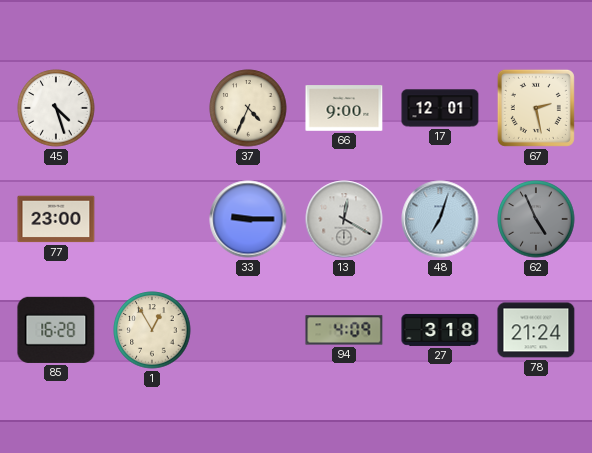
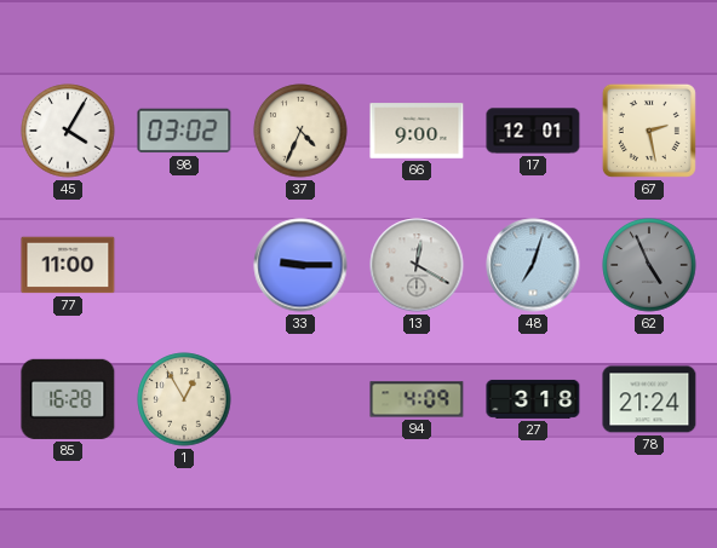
45: 4:27 -> 4:05 (68, 131)
98: none -> 03:02 (184, 131)
77: 23:00 -> 11:00 (68, 265)
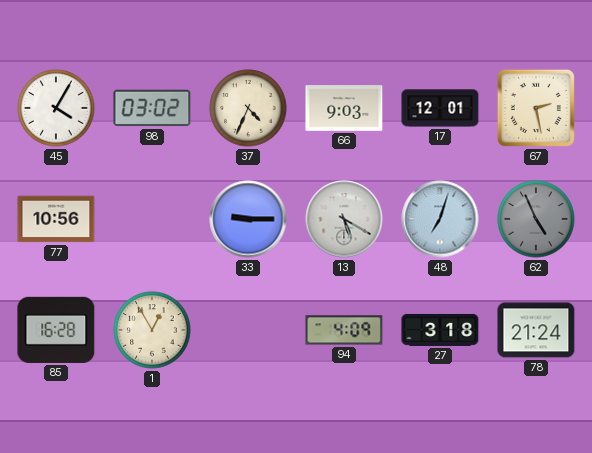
66: 9:00 -> 9:03 (344, 108)
77: 11:00 -> 10:56 (56, 219)
13: 12:20 -> 5:20 (344, 219)
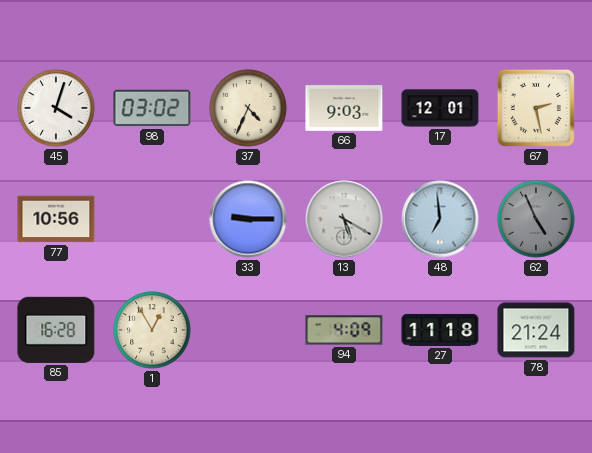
45: 4:05 -> 4:03 (56, 108)
48: 7:03 -> 6:59 (440, 219)
27: 3:18 -> 11:18 (440, 330)
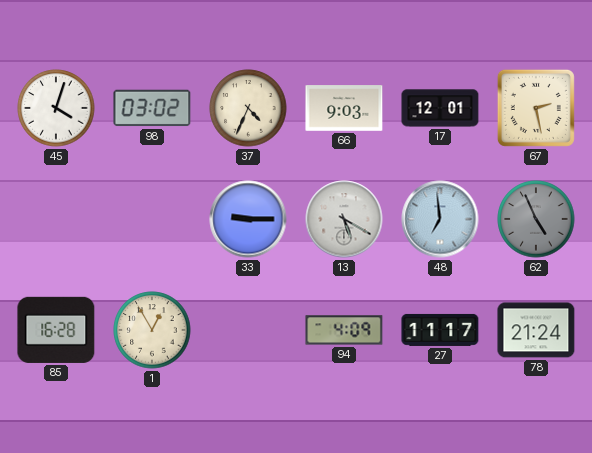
77: 10:56 -> none (56, 219)
27: 11:18 -> 11:17 (440, 330)
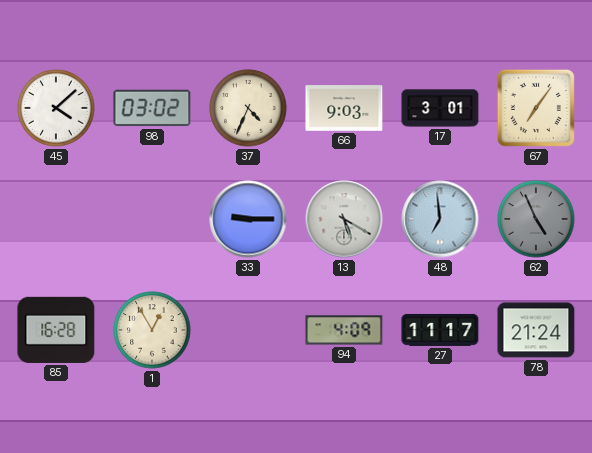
45: 4:03 -> 4:08 (56, 108)
17: 12:01 -> 3:01 (440, 108)
67: 2:28 -> 7:06 (536, 108)
